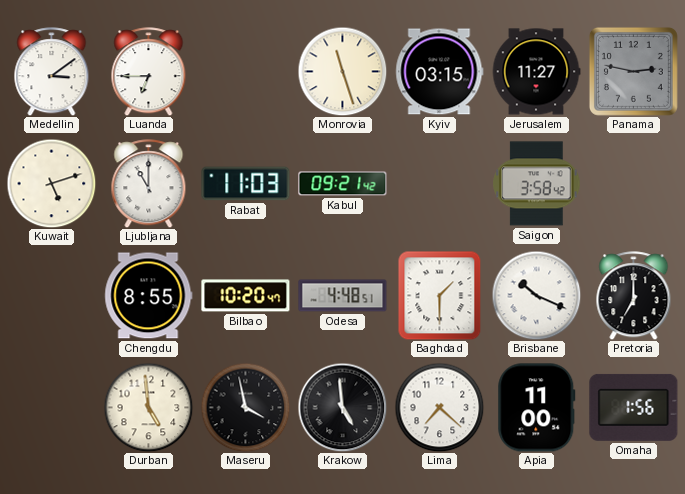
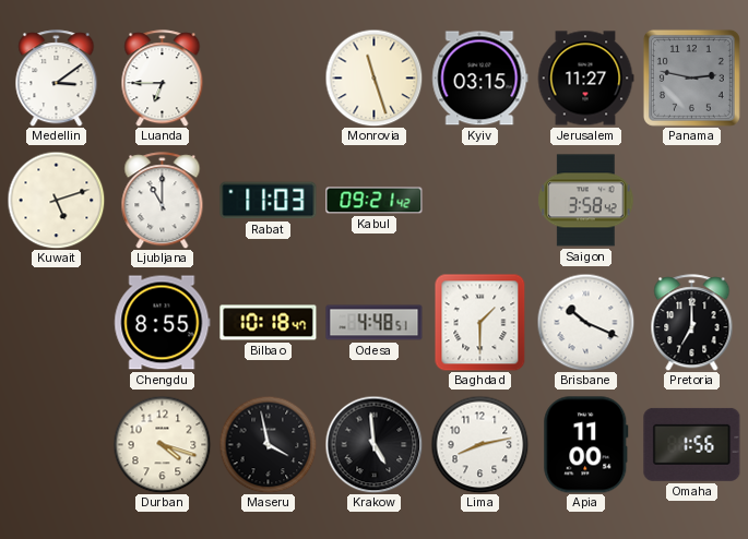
Bilbao: 10:20 -> 10:18 (269, 323)
Durban: 4:59 -> 4:18 (162, 444)
Lima: 7:22 -> 8:13 (479, 444)
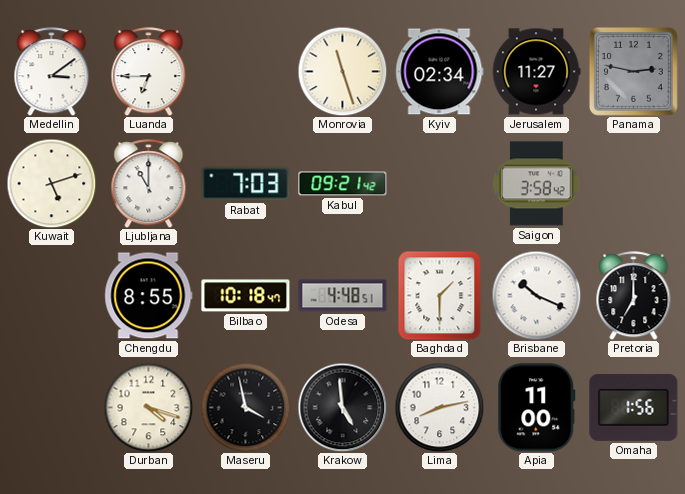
Kyiv: 03:15 -> 02:34 (440, 72)
Rabat: 11:03 -> 7:03 (246, 184)
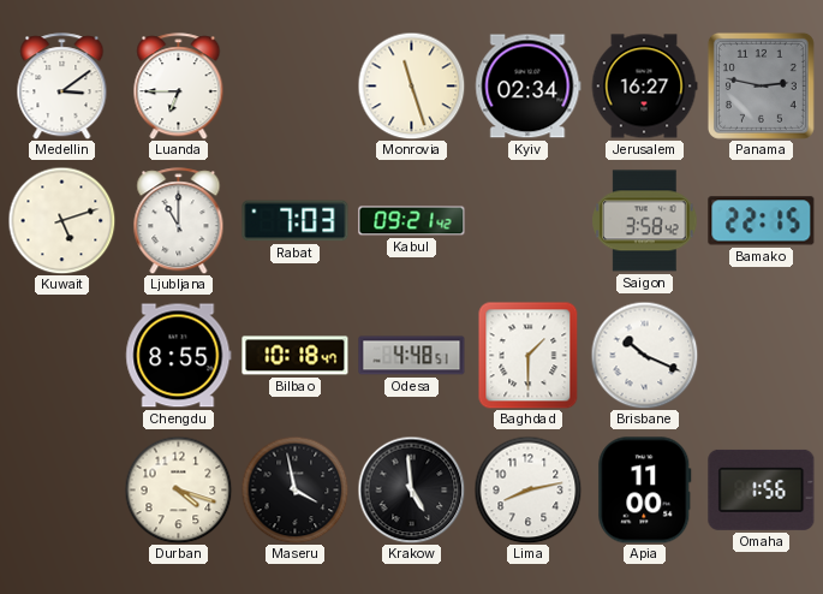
Jerusalem: 11:27 -> 16:27 (644, 87)
Bamako: none -> 22:15 (762, 221)
Pretoria: 7:00 -> none (634, 296)
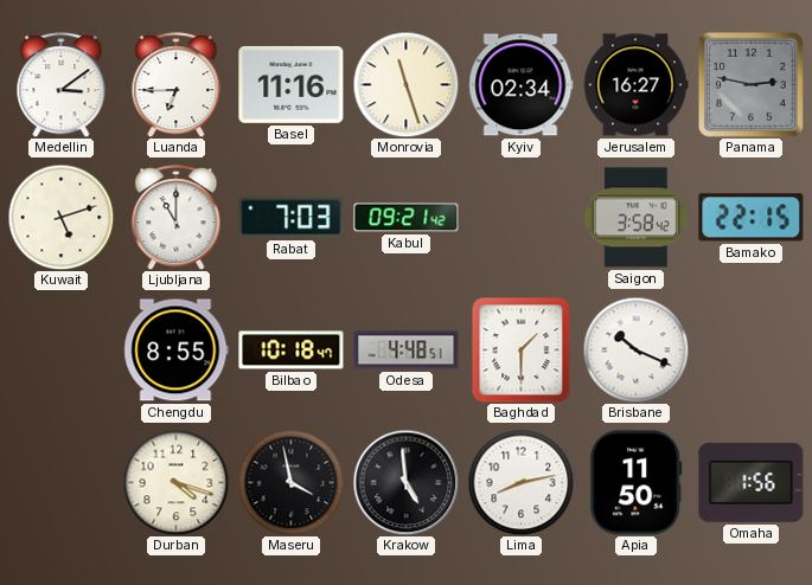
Basel: none -> 11:16 (292, 84)
Apia: 11:00 -> 11:50 (637, 483)
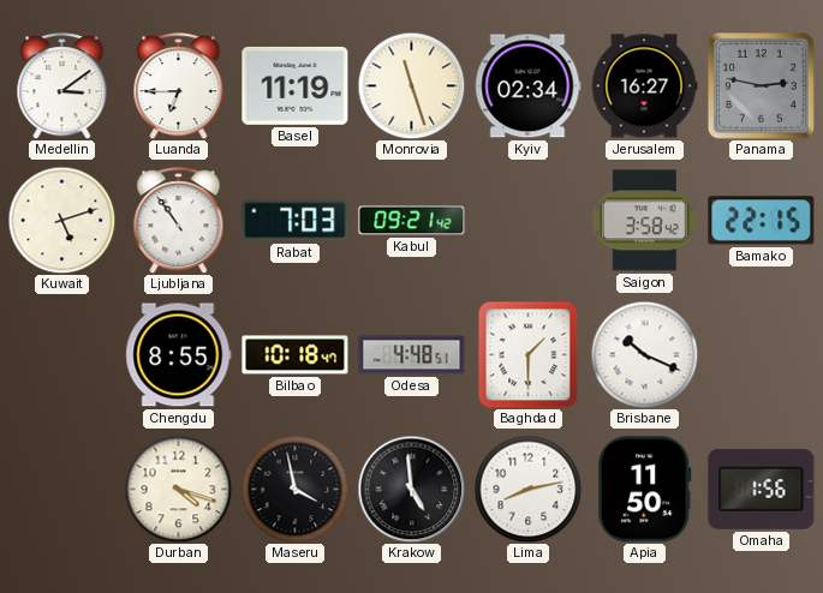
Basel: 11:16 -> 11:19 (296, 85)
Ljubljana: 11:00 -> 10:54 (179, 221)
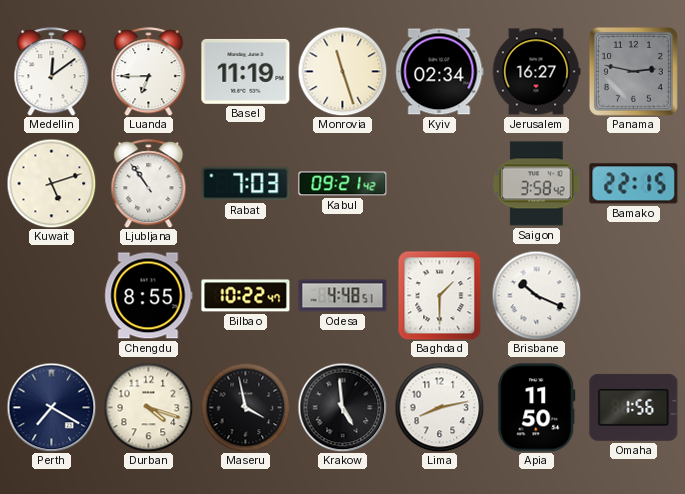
Medellin: 3:09 -> 12:09 (52, 72)
Bilbao: 10:18 -> 10:22 (246, 296)
Perth: none -> 7:20 (51, 407)
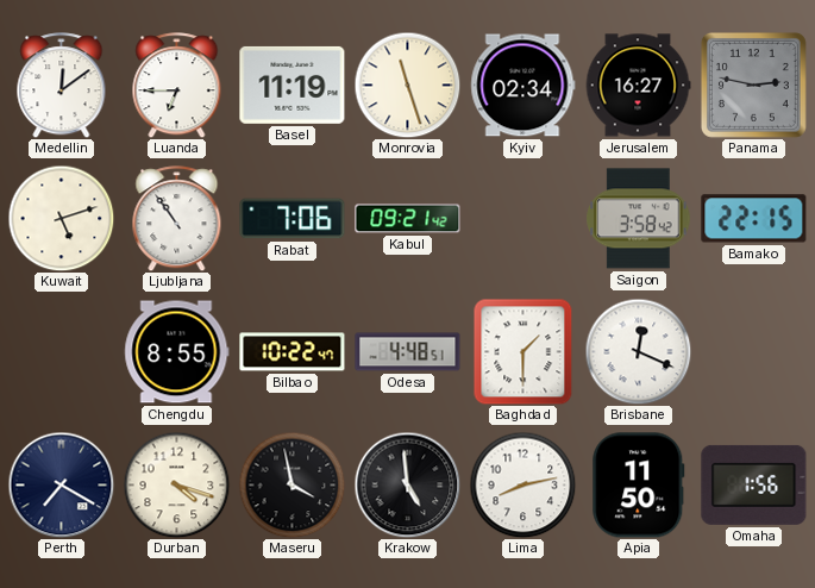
Rabat: 7:03 -> 7:06 (293, 219)
Brisbane: 10:19 -> 12:19 (638, 351)
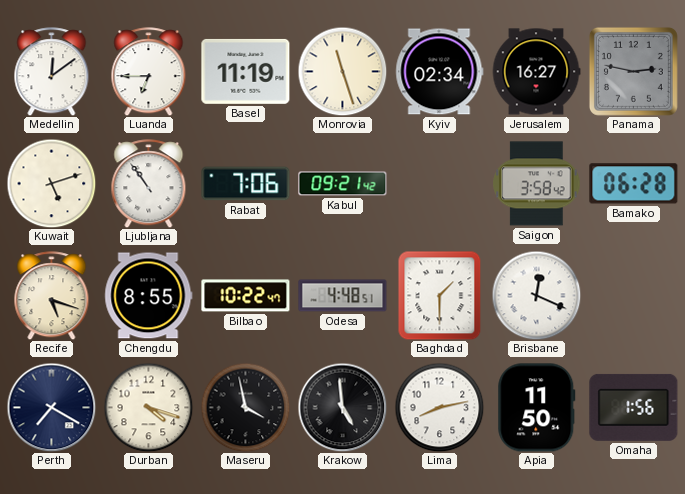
Bamako: 22:15 -> 06:28 (634, 184)
Recife: none -> 5:18 (52, 296)
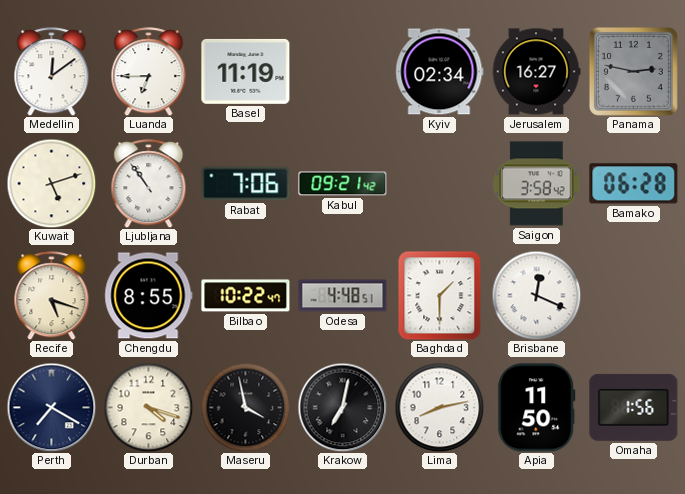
Monrovia: 11:27 -> none (342, 71)
Krakow: 4:59 -> 7:02 (342, 407)
